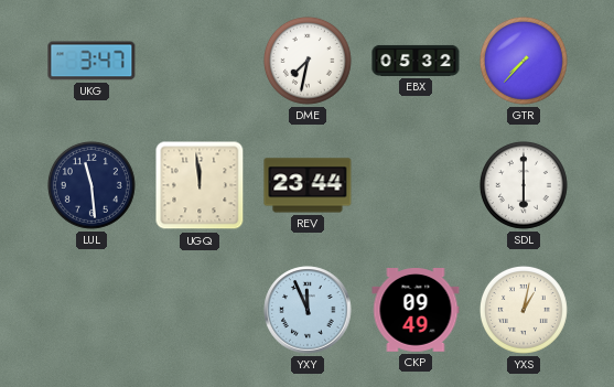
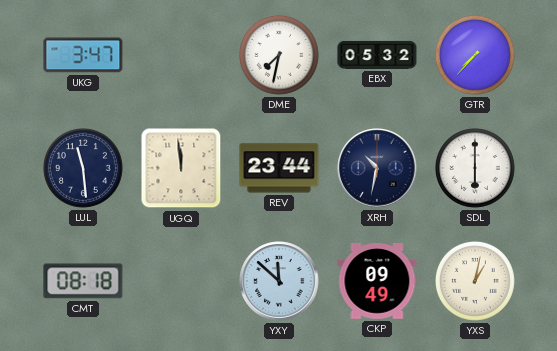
XRH: none -> 10:32 (377, 168)
CMT: none -> 08:18 (83, 281)
YXY: 11:56 -> 11:52 (279, 281)
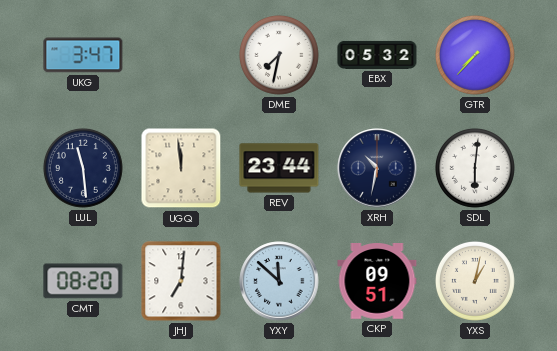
SDL: 6:00 -> 6:01 (475, 168)
CMT: 08:18 -> 08:20 (83, 281)
JHJ: none -> 7:01 (181, 281)
CKP: 09:49 -> 09:51 (377, 281)
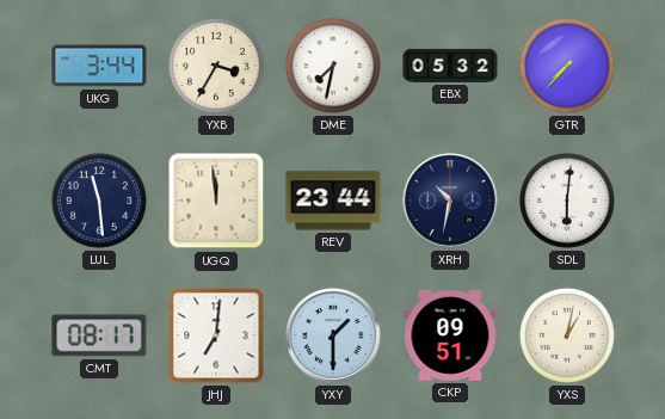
UKG: 3:47 -> 3:44 (99, 66)
YXB: none -> 3:35 (216, 66)
CMT: 08:20 -> 08:17 (99, 335)
YXY: 11:52 -> 1:30 (333, 335)
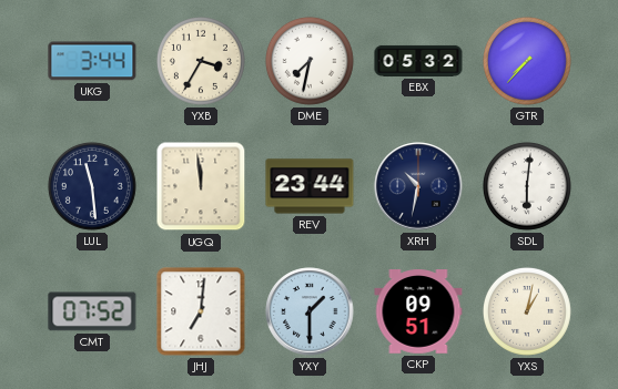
CMT: 08:17 -> 07:52 (92, 311)
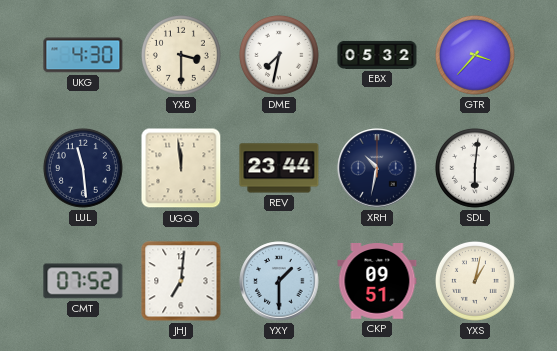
UKG: 3:44 -> 4:30 (83, 55)
YXB: 3:35 -> 3:30 (181, 55)
GTR: 7:37 -> 3:37 (475, 55)
